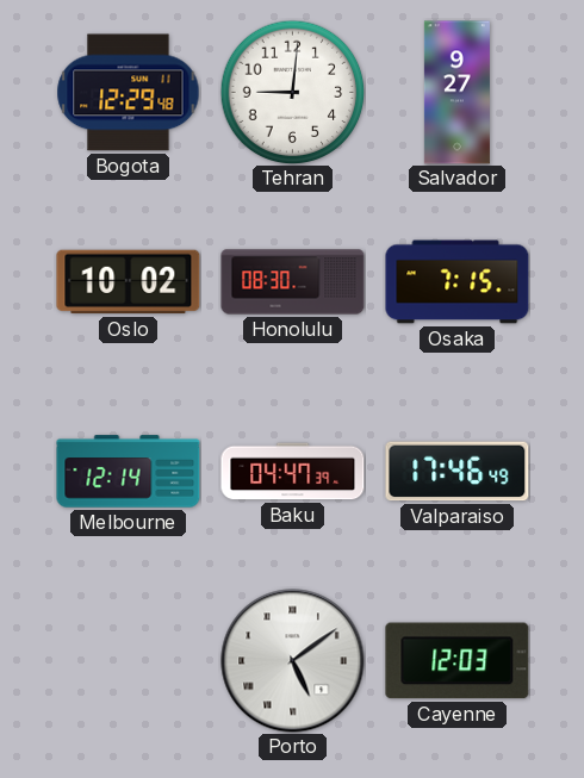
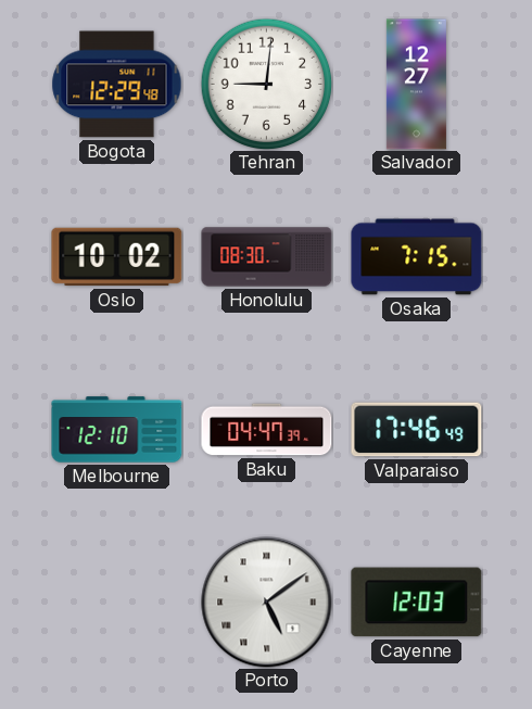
Salvador: 9:27 -> 12:27 (416, 85)
Melbourne: 12:14 -> 12:10 (117, 430)
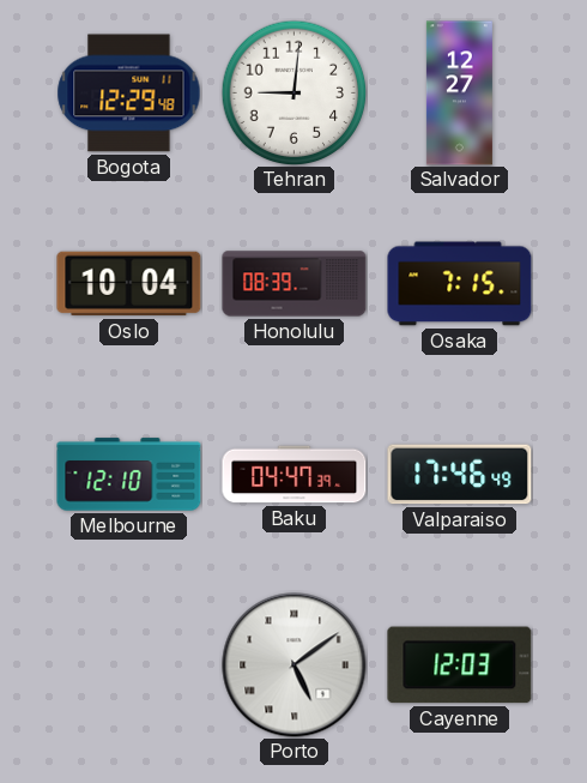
Oslo: 10:02 -> 10:04 (129, 284)
Honolulu: 08:30 -> 08:39 (295, 284)
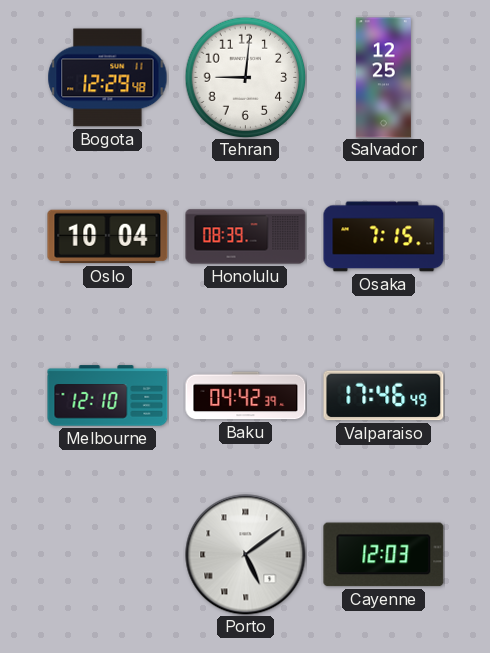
Salvador: 12:27 -> 12:25 (383, 78)
Baku: 04:47 -> 04:42 (246, 396)
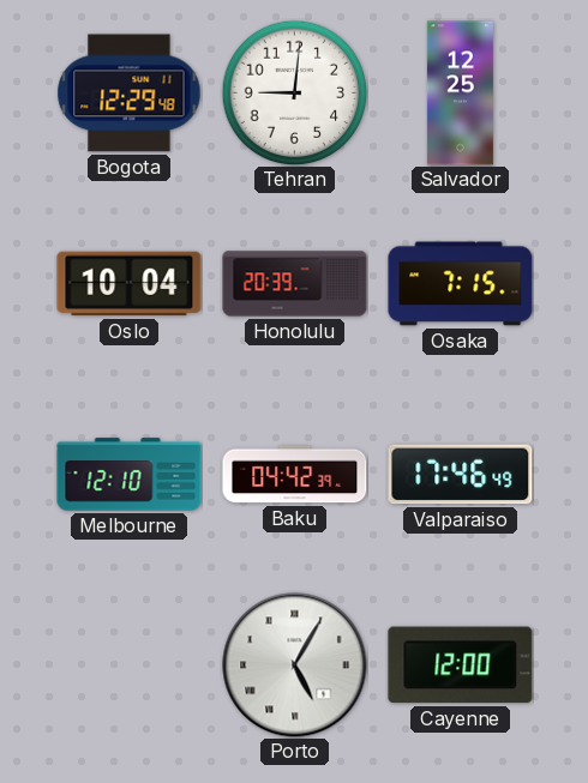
Honolulu: 08:39 -> 20:39 (295, 284)
Porto: 5:09 -> 5:05 (295, 665)
Cayenne: 12:03 -> 12:00 (461, 665)
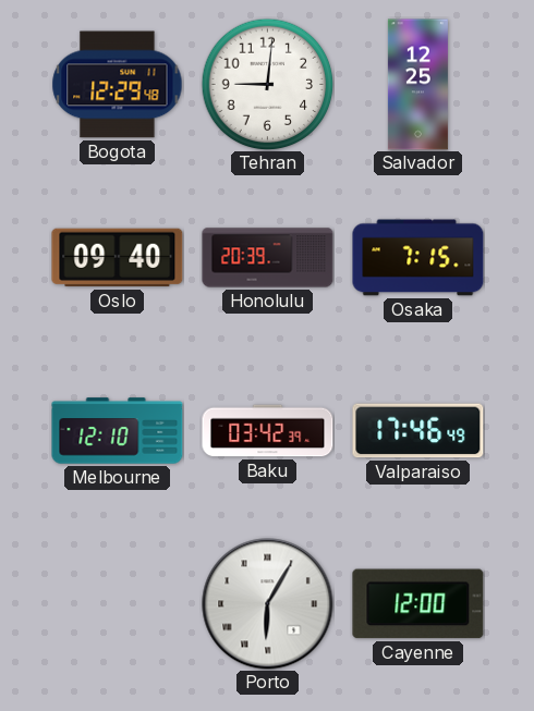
Oslo: 10:04 -> 09:40 (118, 258)
Baku: 04:42 -> 03:42 (268, 431)
Porto: 5:05 -> 6:05 (268, 604)
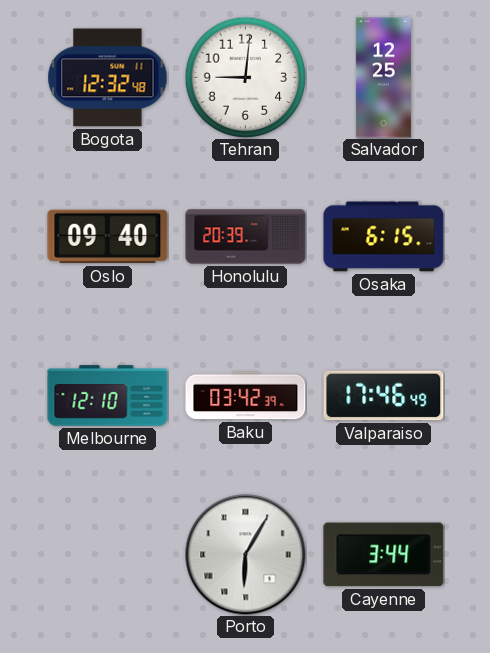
Bogota: 12:29 -> 12:32 (108, 78)
Osaka: 7:15 -> 6:15 (384, 237)
Cayenne: 12:00 -> 3:44 (384, 555)
